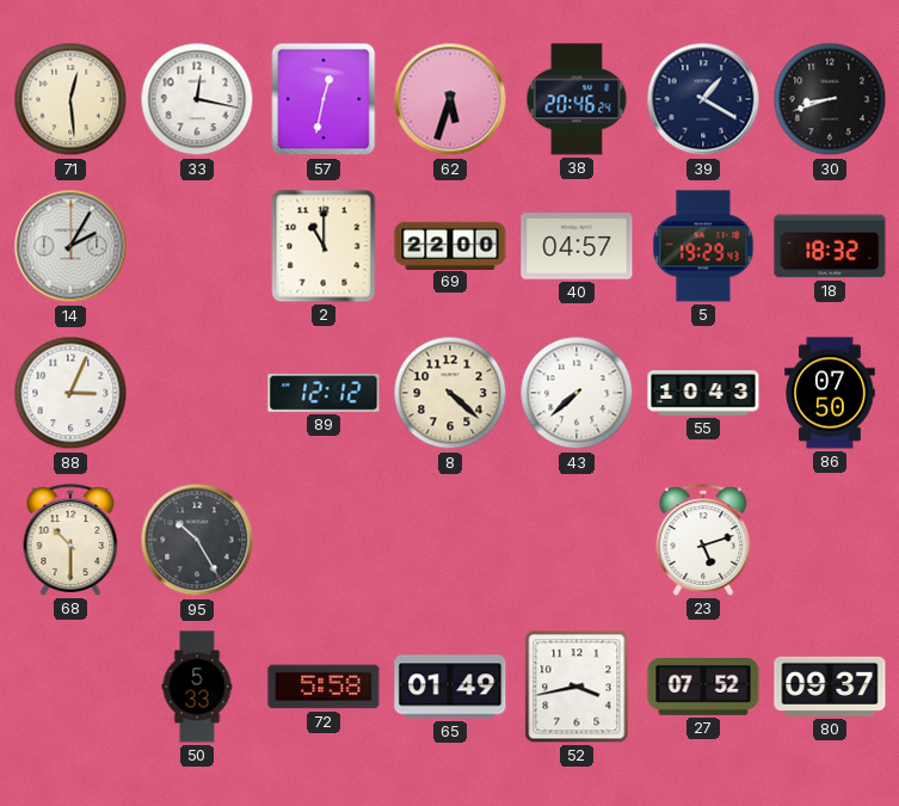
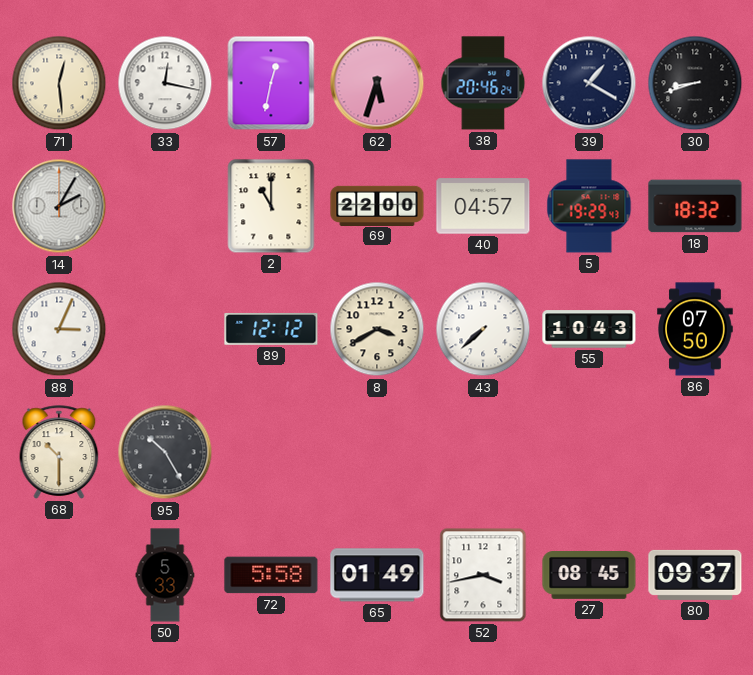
8: 4:22 -> 3:40 (377, 329)
23: 5:12 -> none (703, 540)
27: 07:52 -> 08:45 (589, 576)
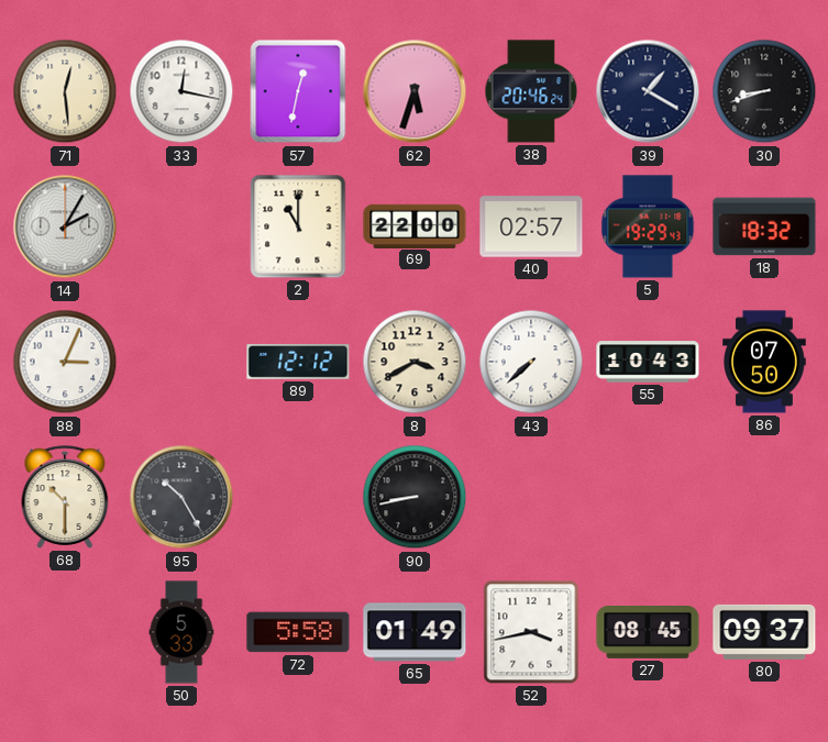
40: 04:57 -> 02:57 (531, 226)
90: none -> 8:43 (415, 497)
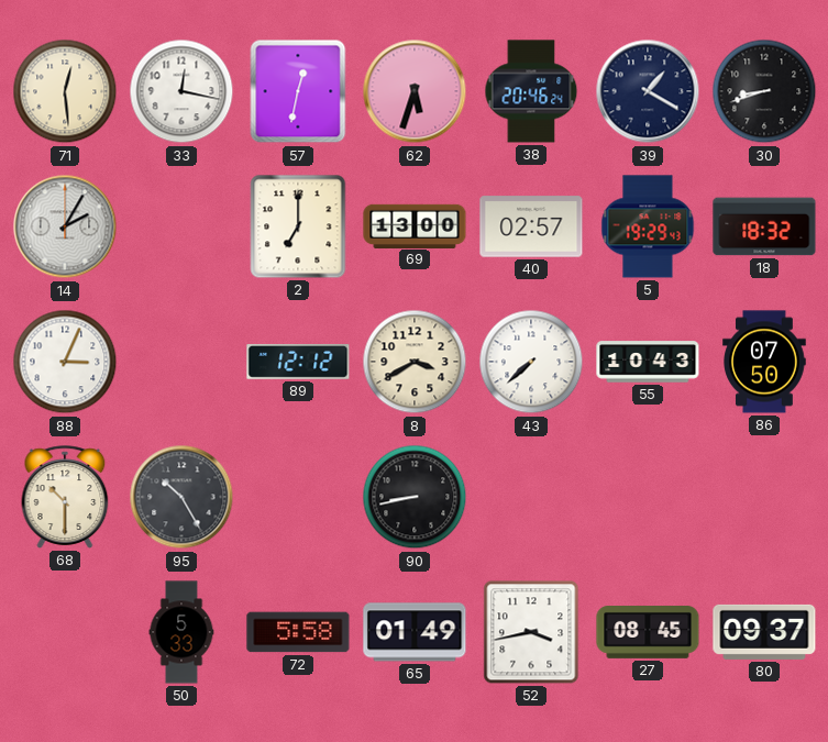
2: 11:00 -> 7:00 (298, 226)
69: 22:00 -> 13:00 (415, 225)
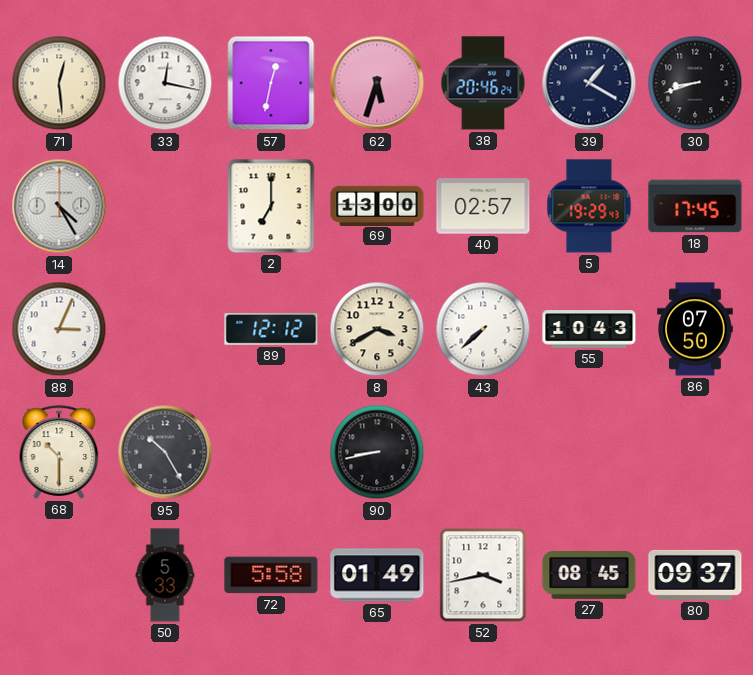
14: 2:05 -> 4:25 (59, 206)
18: 18:32 -> 17:45 (695, 206)
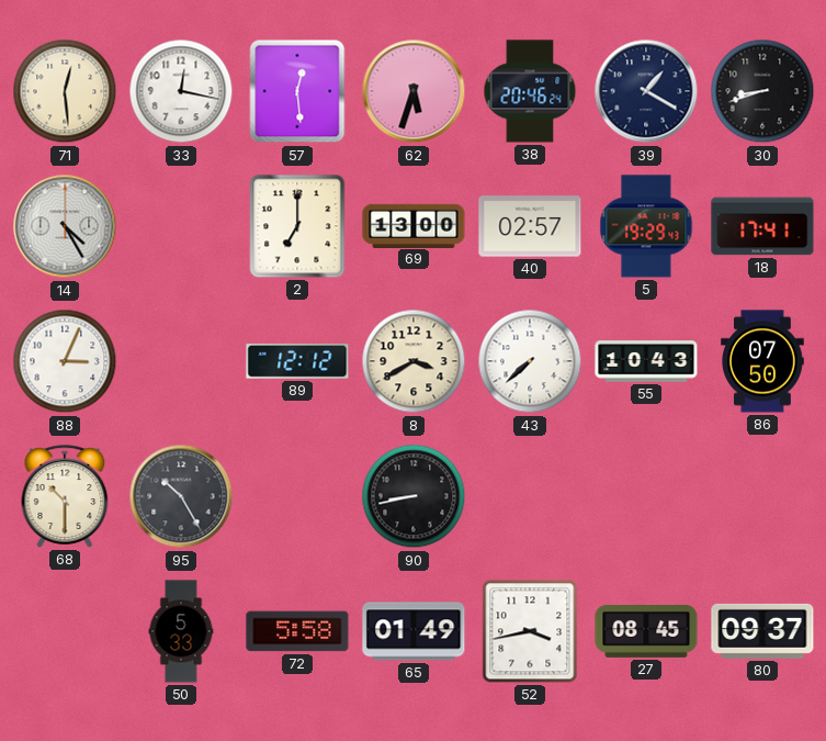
57: 12:32 -> 12:29 (297, 91)
18: 17:45 -> 17:41 (762, 226)
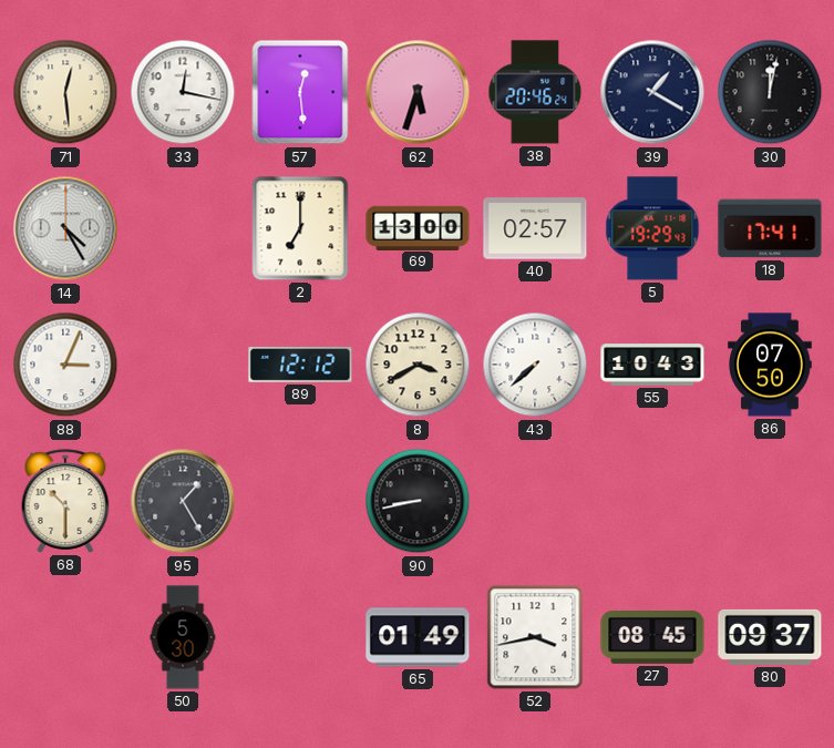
30: 8:42 -> 12:02 (770, 92)
95: 10:25 -> 1:25 (183, 501)
50: 5:33 -> 5:30 (183, 637)
72: 5:58 -> none (297, 631)
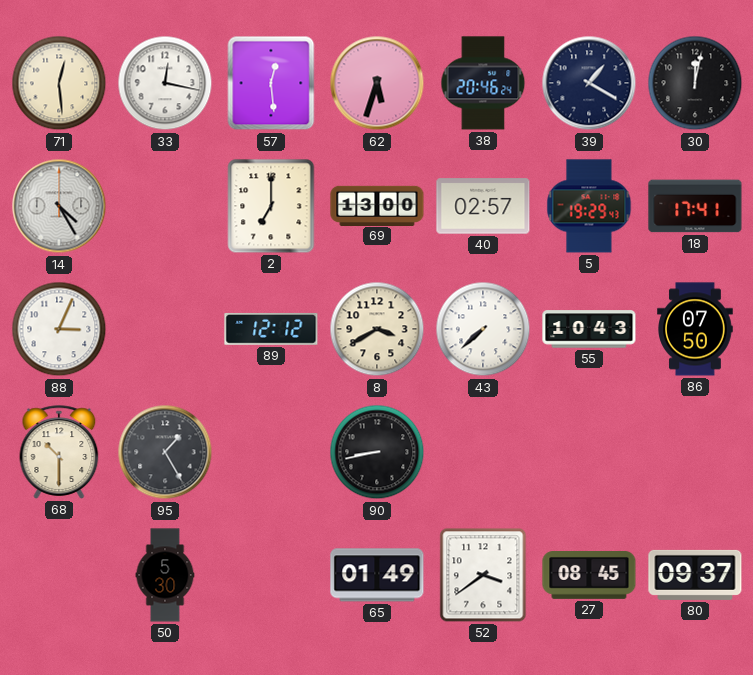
52: 3:43 -> 3:39 (483, 575)
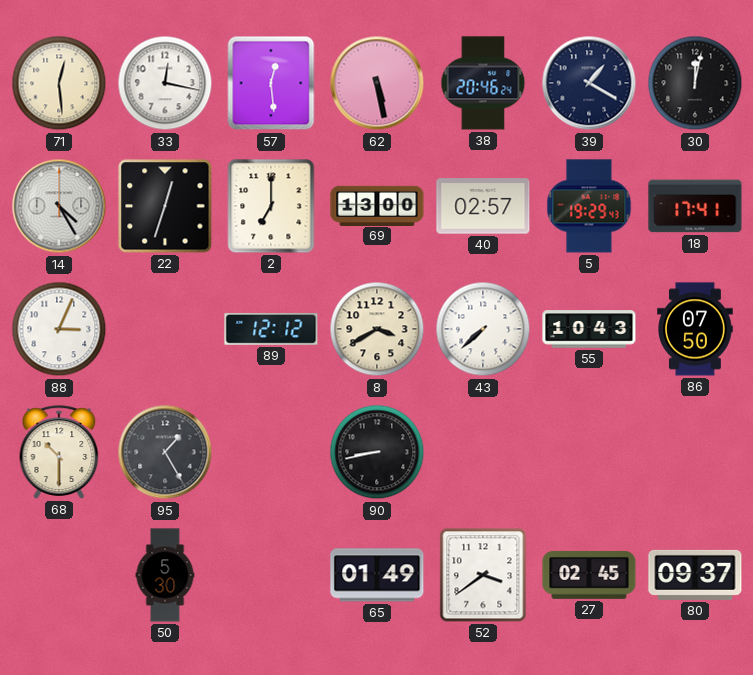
62: 5:33 -> 5:28 (377, 83)
22: none -> 12:33 (165, 206)
27: 08:45 -> 02:45 (589, 576)
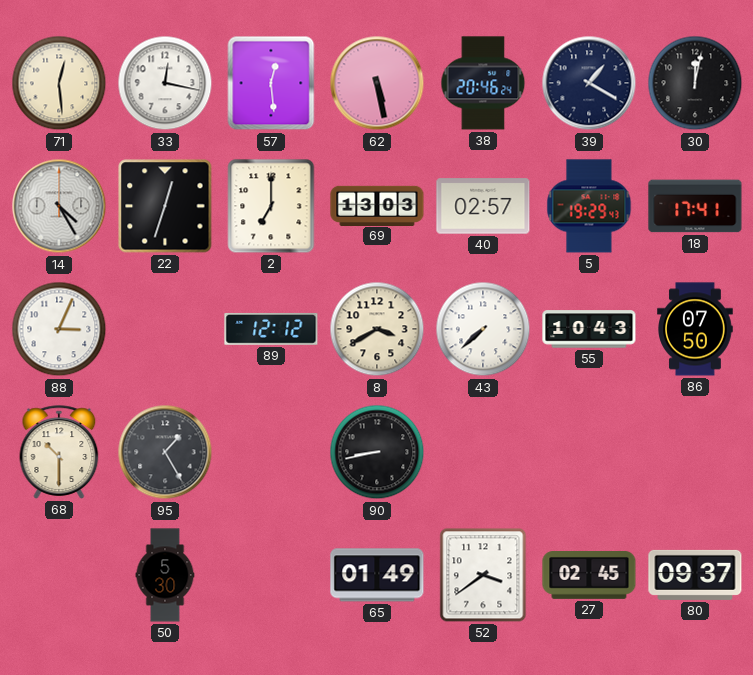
69: 13:00 -> 13:03 (377, 205)
